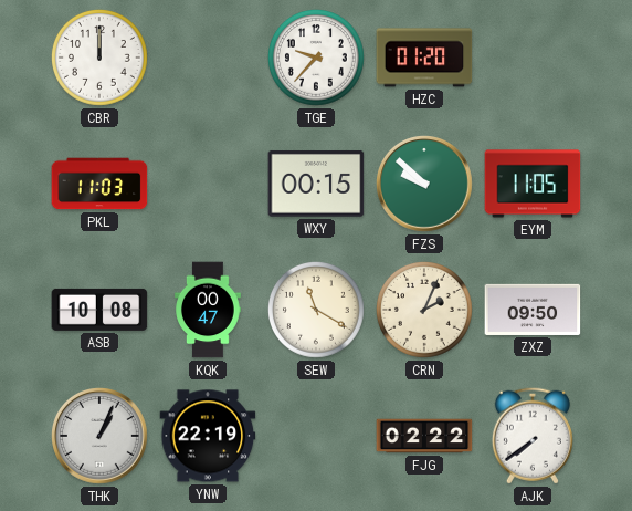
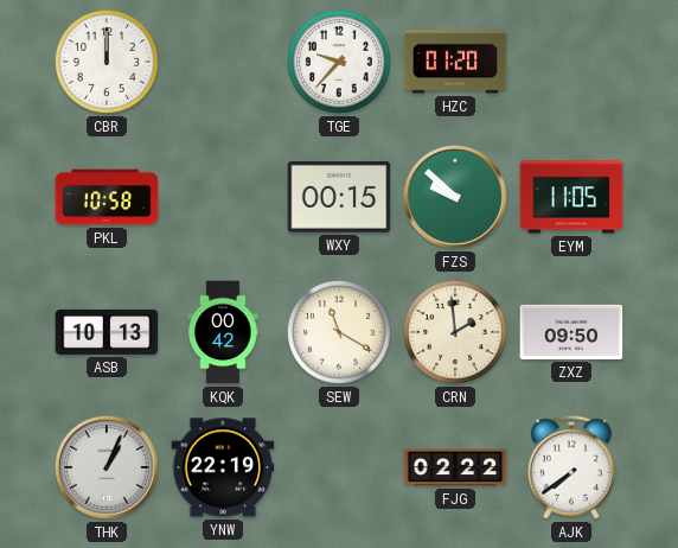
PKL: 11:03 -> 10:58 (107, 197)
ASB: 10:08 -> 10:13 (107, 332)
KQK: 00:47 -> 00:42 (224, 332)
CRN: 2:04 -> 1:59 (455, 332)
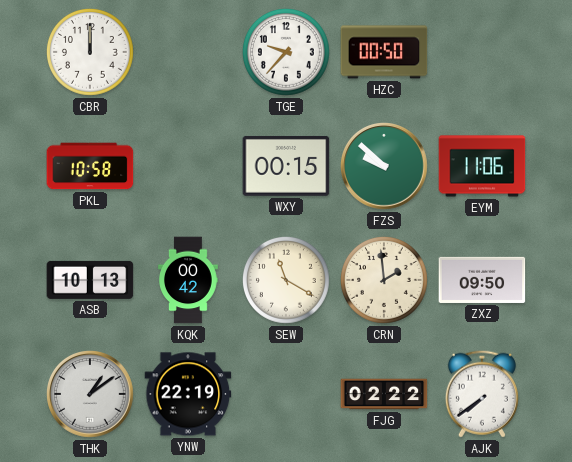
HZC: 01:20 -> 00:50 (384, 52)
EYM: 11:05 -> 11:06 (482, 166)
THK: 1:04 -> 1:09 (91, 395)
